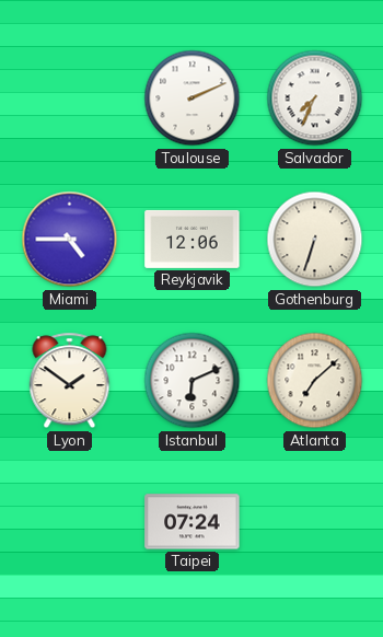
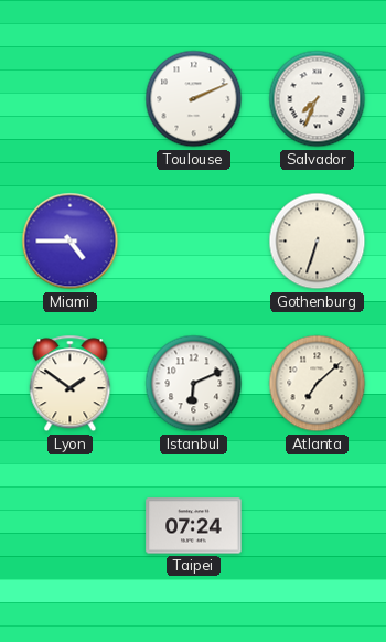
Reykjavik: 12:06 -> none (193, 239)
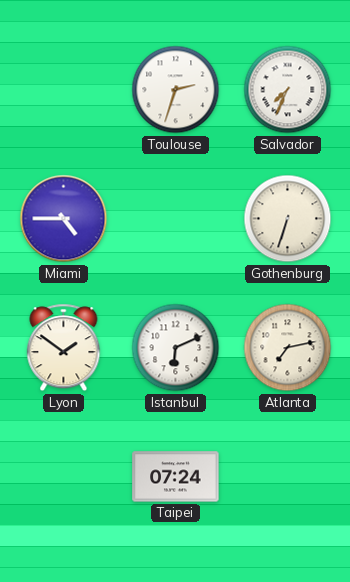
Toulouse: 2:11 -> 2:33 (176, 90)
Atlanta: 7:08 -> 7:13 (288, 348)
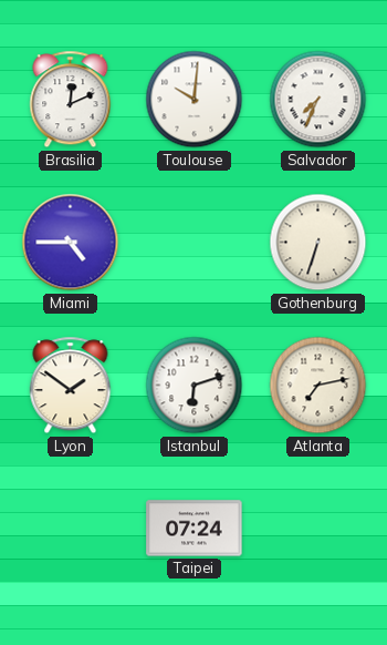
Brasilia: none -> 12:11 (71, 100)
Toulouse: 2:33 -> 10:01 (195, 100)
Istanbul: 6:11 -> 6:12 (195, 386)
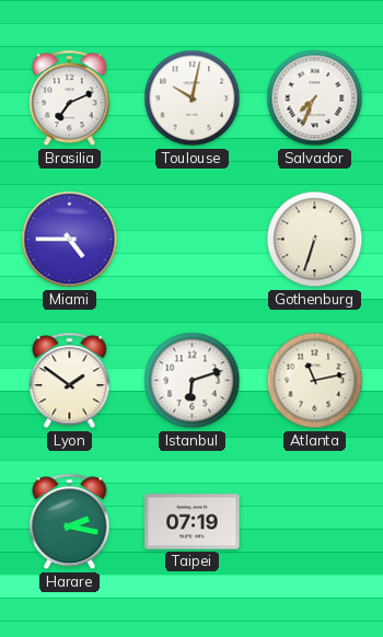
Brasilia: 12:11 -> 7:11 (70, 99)
Toulouse: 10:01 -> 10:02 (193, 99)
Atlanta: 7:13 -> 11:13 (315, 381)
Harare: none -> 2:17 (70, 522)
Taipei: 07:24 -> 07:19 (193, 522)
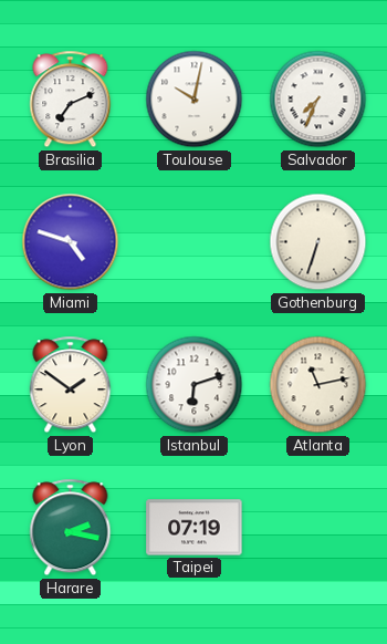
Miami: 4:45 -> 4:48 (71, 242)
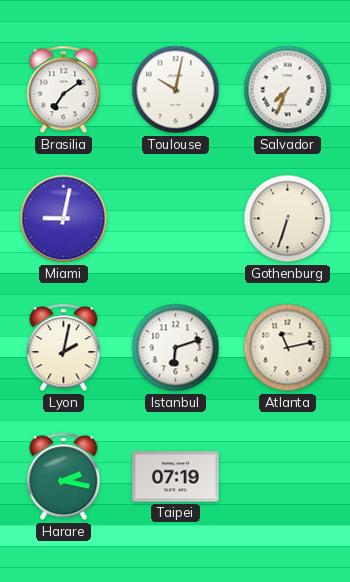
Brasilia: 7:11 -> 7:09 (64, 90)
Miami: 4:48 -> 9:02 (64, 219)
Lyon: 1:51 -> 2:02 (64, 348)
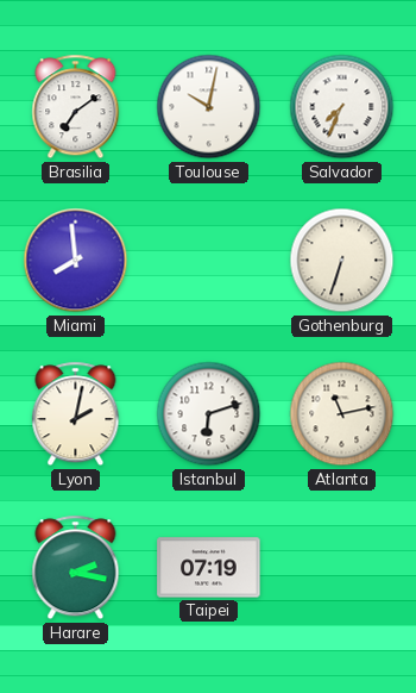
Miami: 9:02 -> 7:59 (76, 261)
